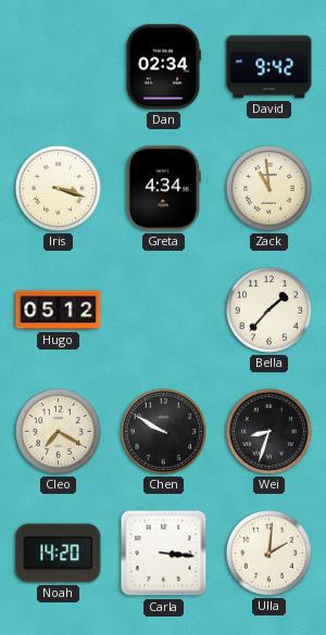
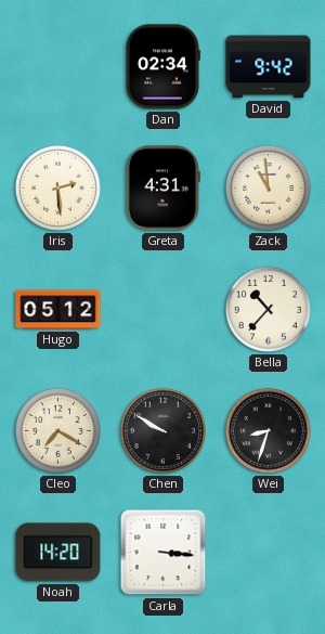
Iris: 3:18 -> 2:29 (57, 187)
Greta: 4:34 -> 4:31 (162, 189)
Bella: 1:37 -> 10:37 (268, 309)
Ulla: 2:01 -> none (268, 553)
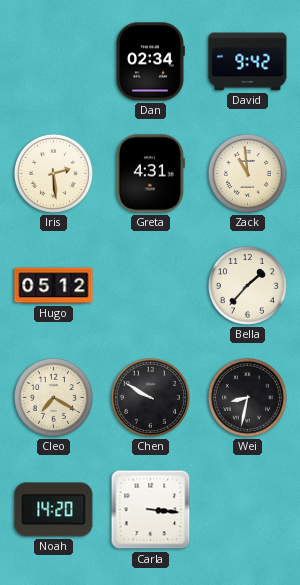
Bella: 10:37 -> 1:37 (247, 285)
Wei: 8:33 -> 8:32 (247, 397)
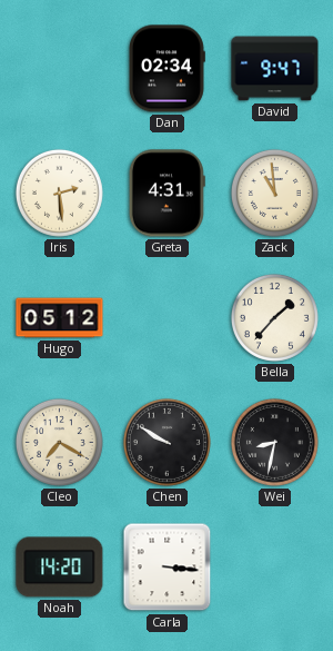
David: 9:42 -> 9:47 (275, 69)
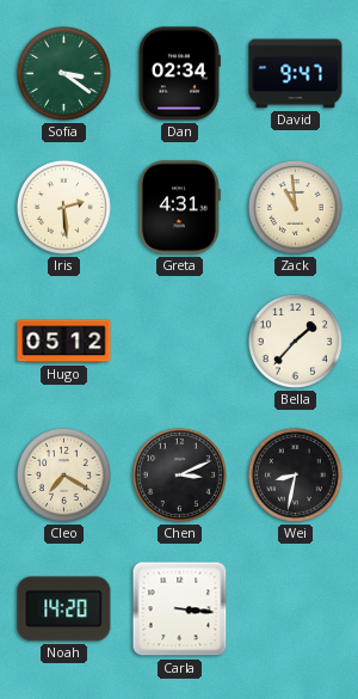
Sofia: none -> 3:21 (63, 73)
Chen: 9:50 -> 3:11 (179, 474)
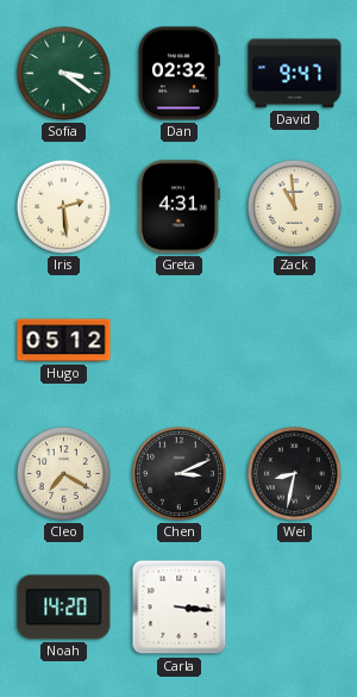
Dan: 02:34 -> 02:32 (178, 74)
Bella: 1:37 -> none (295, 341)
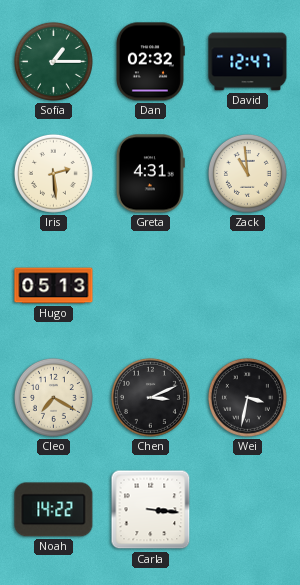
Sofia: 3:21 -> 1:15 (53, 61)
David: 9:47 -> 12:47 (248, 62)
Hugo: 05:12 -> 05:13 (54, 286)
Wei: 8:32 -> 3:32 (247, 397)
Noah: 14:20 -> 14:22 (54, 510)
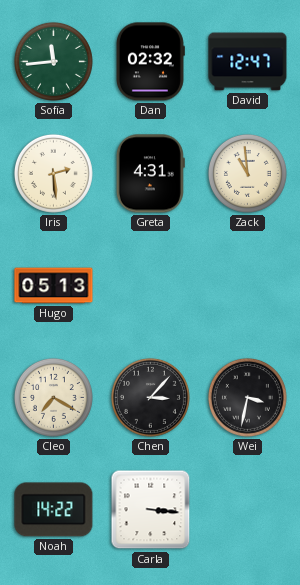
Sofia: 1:15 -> 11:44 (53, 61)
Chen: 3:11 -> 3:07 (150, 397)
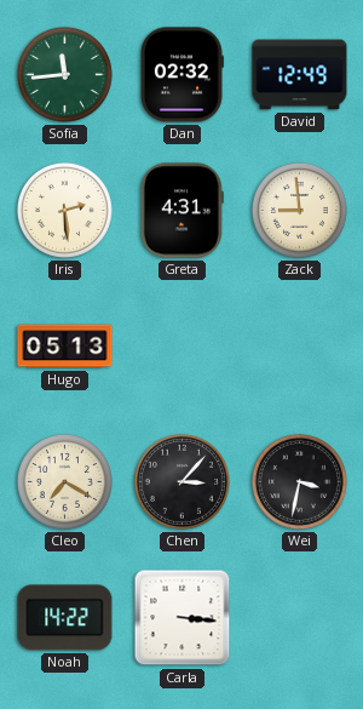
David: 12:47 -> 12:49 (300, 75)
Zack: 10:59 -> 8:59 (299, 210)
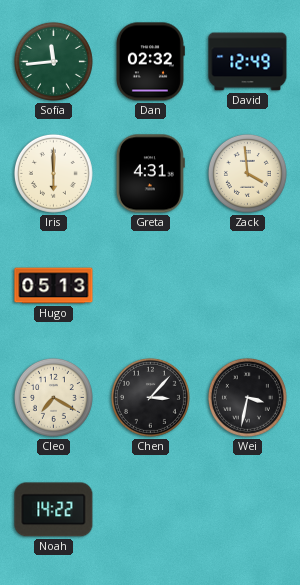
Iris: 2:29 -> 6:00 (53, 173)
Zack: 8:59 -> 3:59 (247, 173)
Carla: 3:16 -> none (183, 618)
